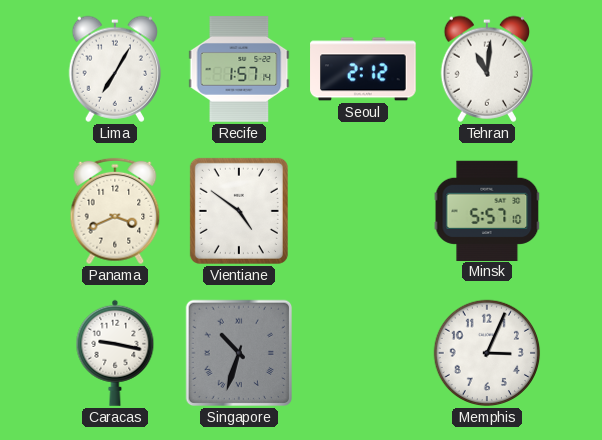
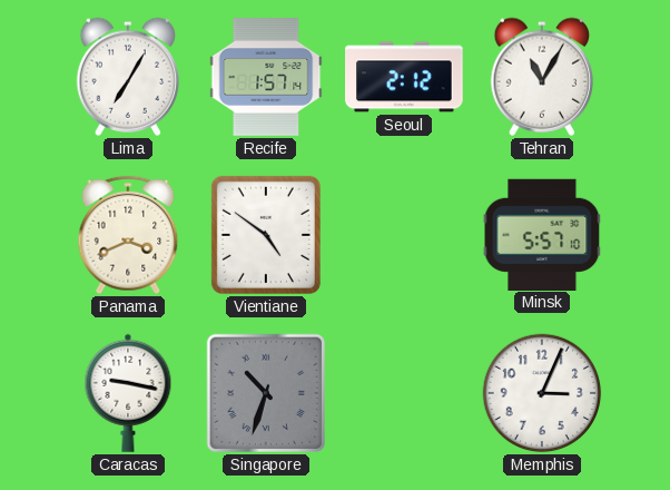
Tehran: 11:01 -> 11:05 (541, 77)
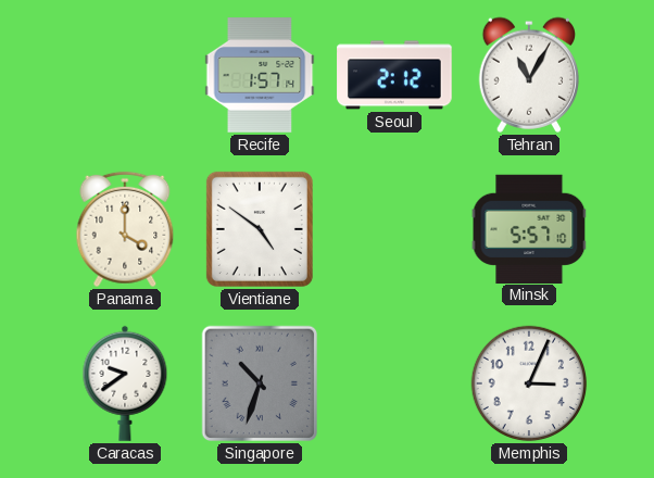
Lima: 7:05 -> none (127, 77)
Panama: 3:41 -> 4:00 (125, 229)
Caracas: 9:17 -> 9:39 (125, 383)
